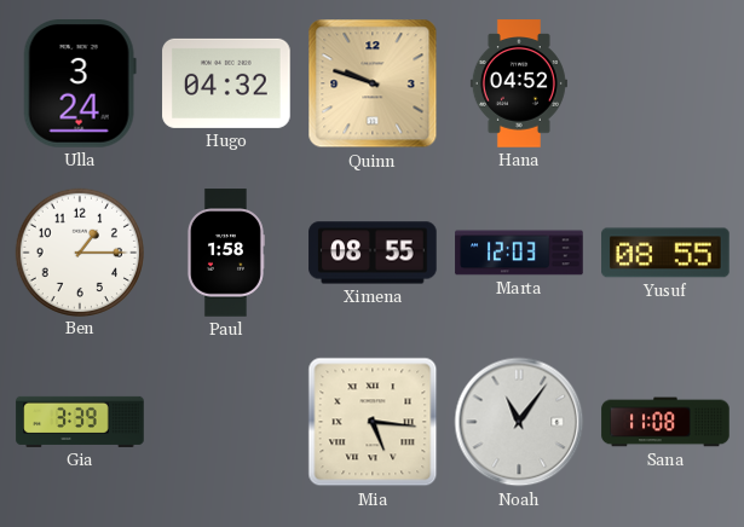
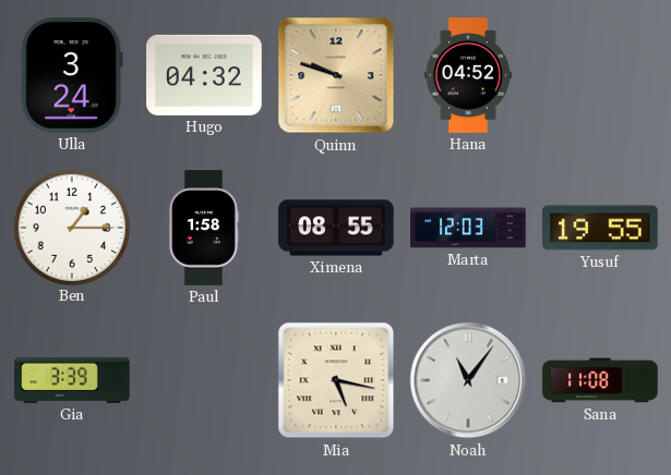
Yusuf: 08:55 -> 19:55 (600, 228)
Mia: 5:16 -> 5:17 (336, 380)
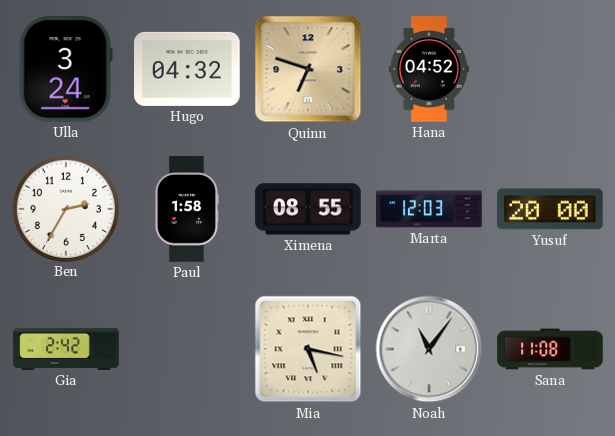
Quinn: 9:48 -> 6:48 (308, 69)
Ben: 1:15 -> 2:35 (65, 208)
Yusuf: 19:55 -> 20:00 (550, 209)
Gia: 3:39 -> 2:42 (66, 349)
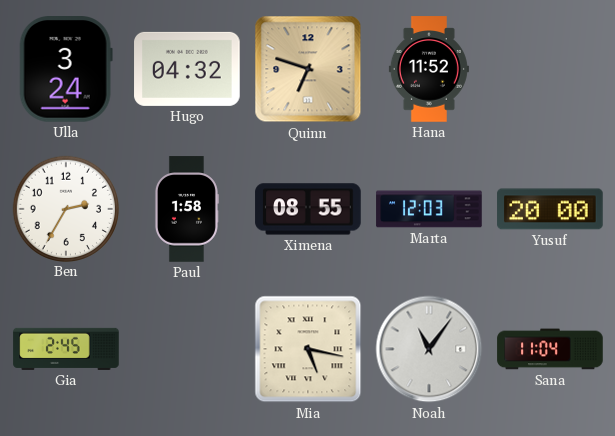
Hana: 04:52 -> 11:52 (429, 69)
Gia: 2:42 -> 2:45 (66, 349)
Sana: 11:08 -> 11:04 (550, 349)
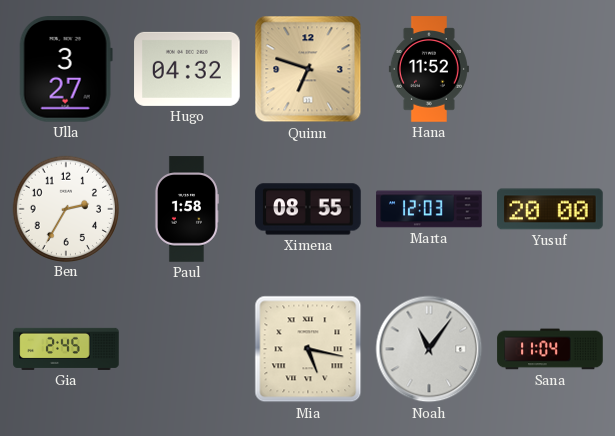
Ulla: 3:24 -> 3:27 (66, 70)
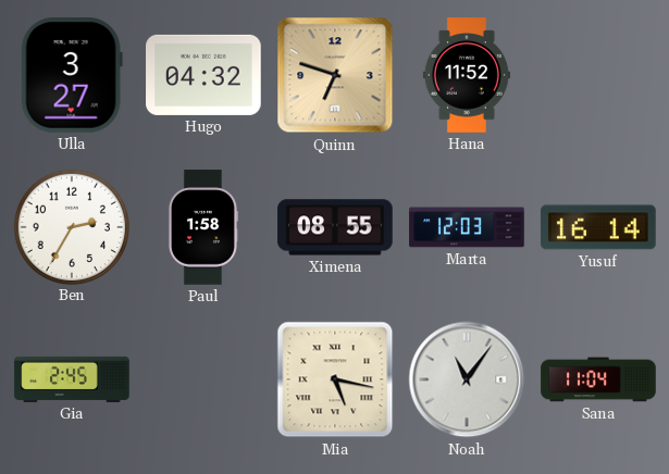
Yusuf: 20:00 -> 16:14 (598, 227)
